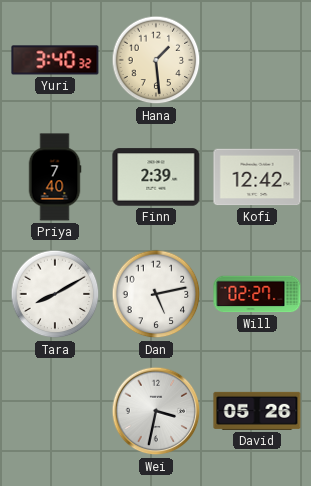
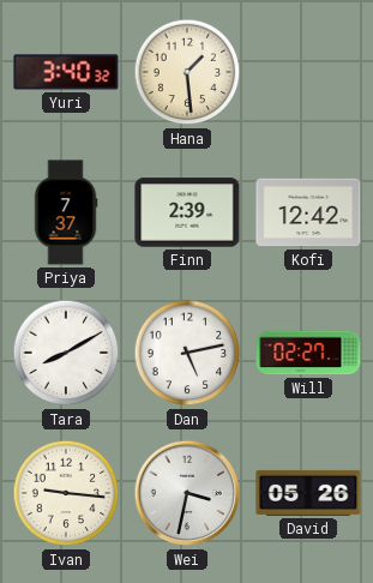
Priya: 7:40 -> 7:37 (66, 212)
Ivan: none -> 9:16 (66, 493)
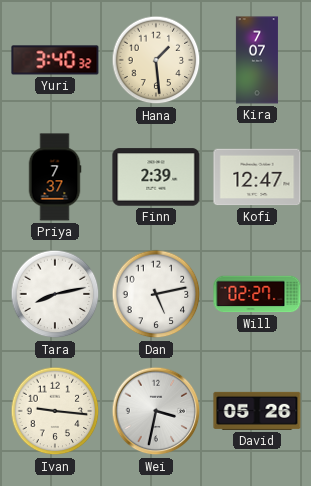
Kira: none -> 7:07 (257, 60)
Kofi: 12:42 -> 12:47 (257, 177)
Tara: 8:10 -> 8:13 (55, 294)
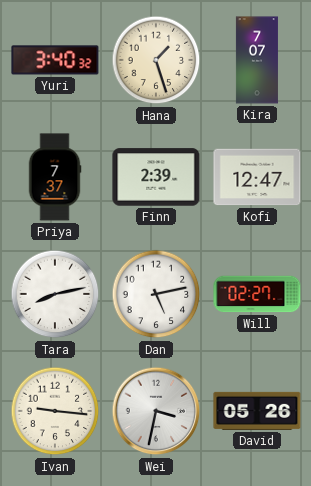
Hana: 1:29 -> 1:27 (156, 60)
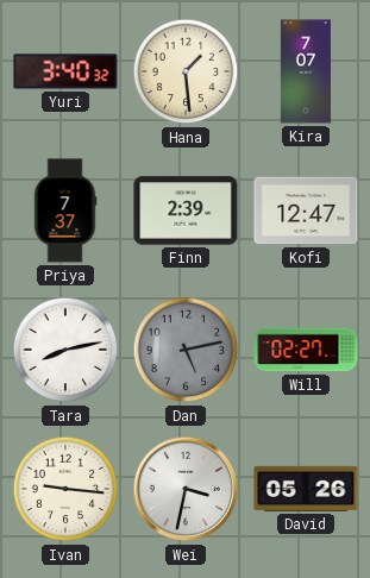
Hana: 1:27 -> 1:29 (186, 71)
Dan dial: white -> grey (186, 350)
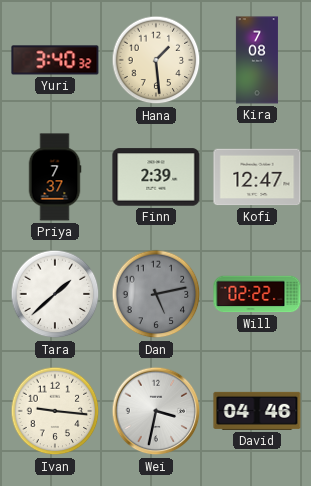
Kira: 7:07 -> 7:08 (257, 60)
Tara: 8:13 -> 1:38 (55, 294)
Will: 02:27 -> 02:22 (257, 294)
David: 05:26 -> 04:46 (257, 411)
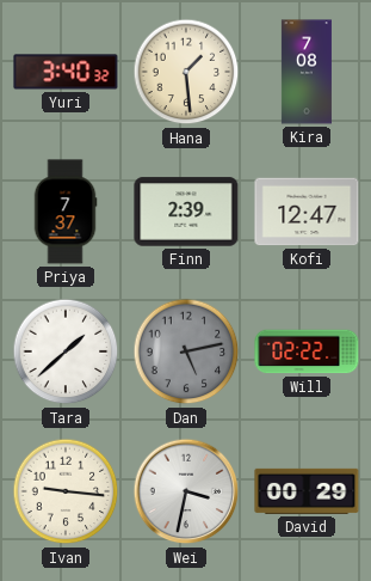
David: 04:46 -> 00:29 (307, 491)
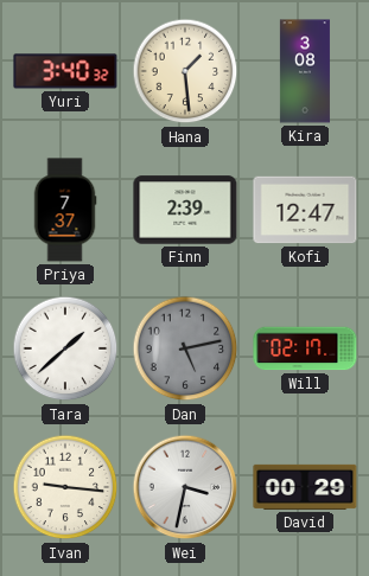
Kira: 7:08 -> 3:08 (305, 71)
Will: 02:22 -> 02:17 (305, 348)
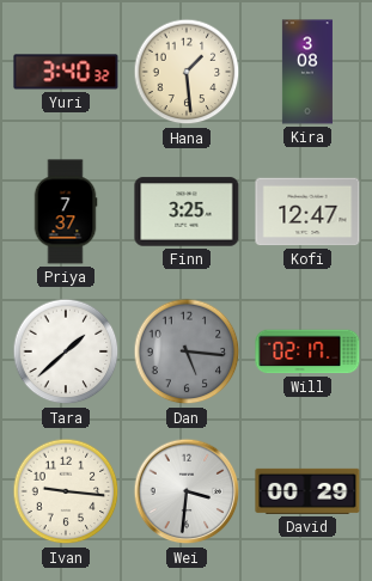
Finn: 2:39 -> 3:25 (187, 212)
Dan: 5:13 -> 5:16 (187, 351)
Wei: 3:32 -> 3:31 (187, 491)
